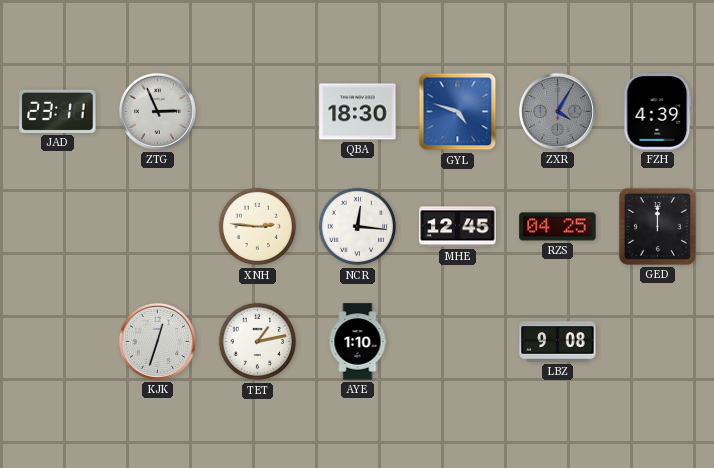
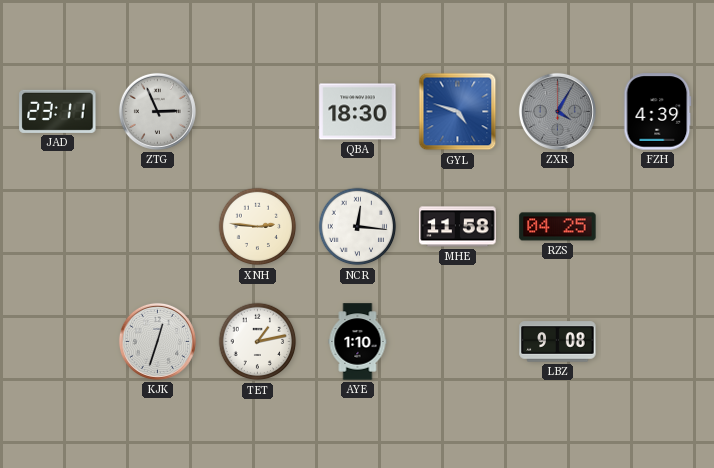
MHE: 12:45 -> 11:58 (458, 227)
GED: 12:00 -> none (657, 226)
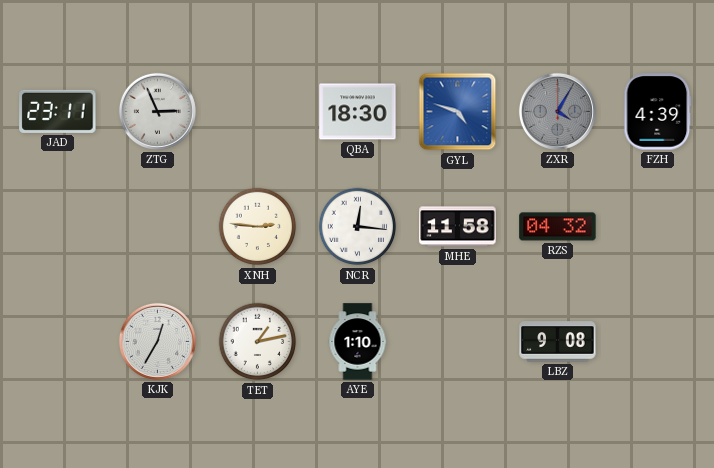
RZS: 04:25 -> 04:32 (558, 227)
KJK: 12:33 -> 12:35 (157, 341)
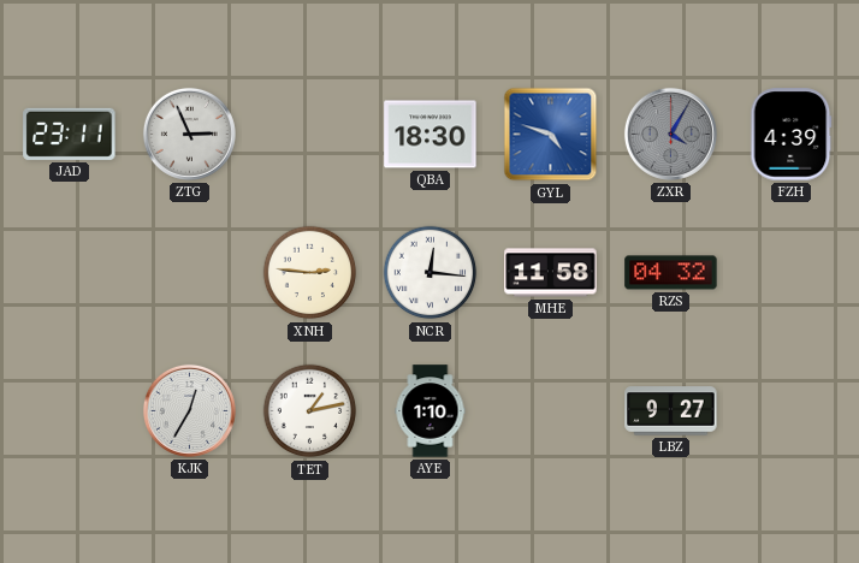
LBZ: 9:08 -> 9:27 (671, 411)
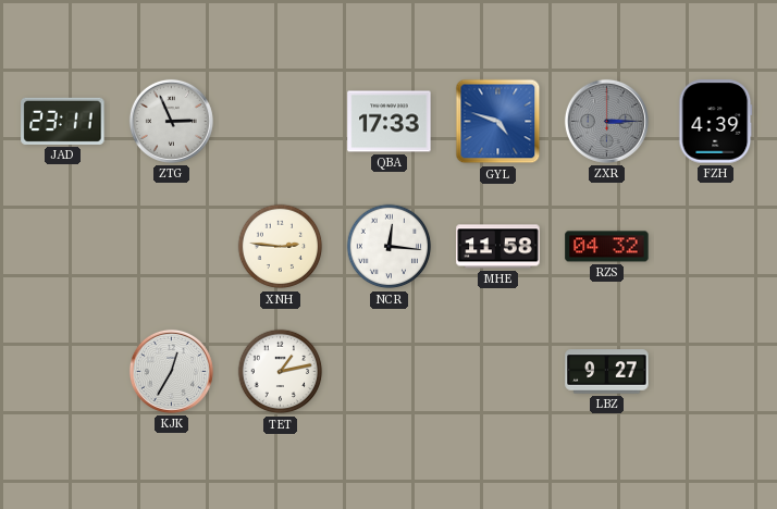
QBA: 18:30 -> 17:33 (390, 122)
ZXR: 4:05 -> 3:15 (606, 121)
AYE: 1:10 -> none (431, 411)
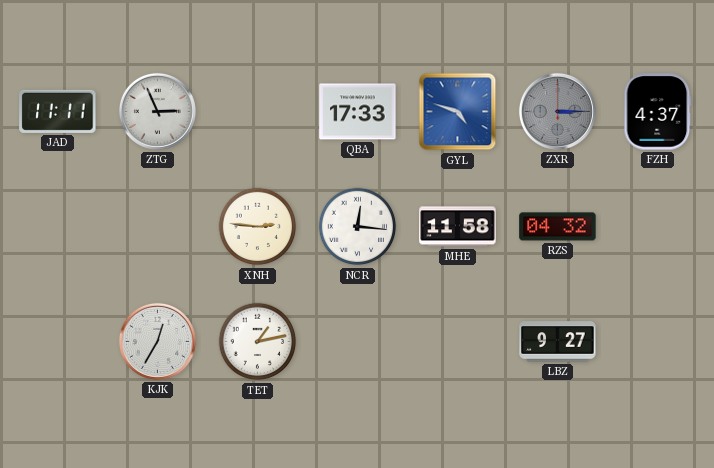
JAD: 23:11 -> 11:11 (58, 111)
FZH: 4:39 -> 4:37 (658, 112)
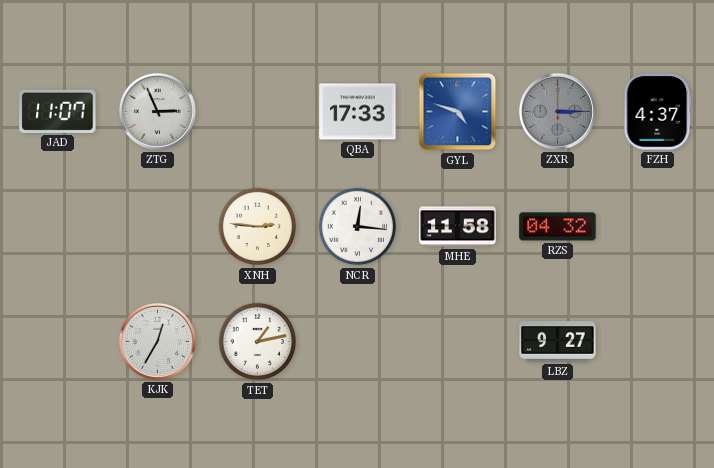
JAD: 11:11 -> 11:07 (58, 111)
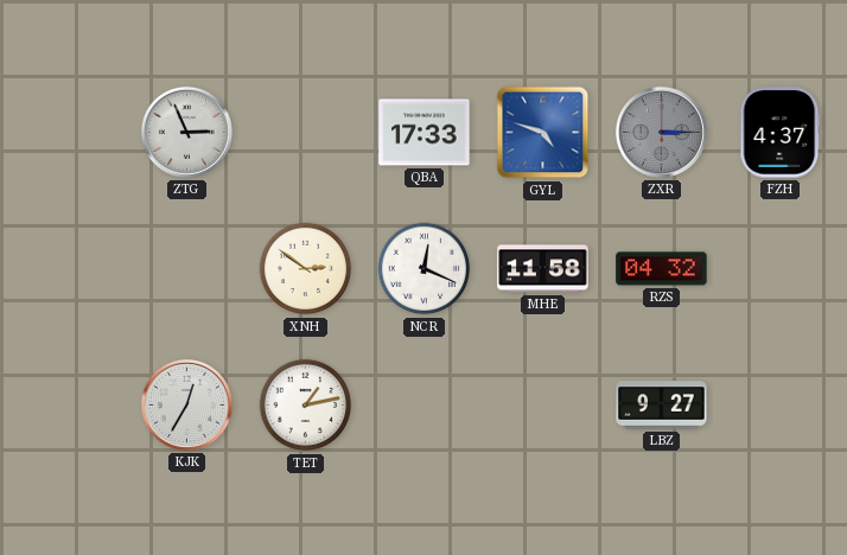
JAD: 11:07 -> none (58, 111)
XNH: 2:46 -> 2:51 (306, 269)
NCR: 12:16 -> 12:19 (425, 269)
